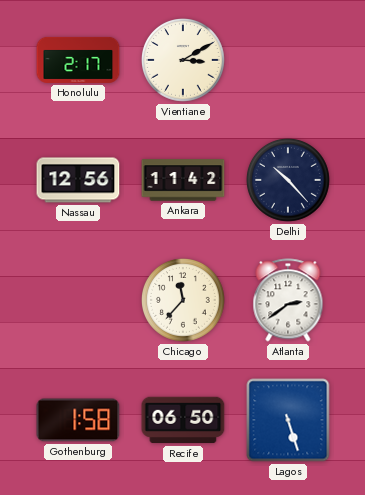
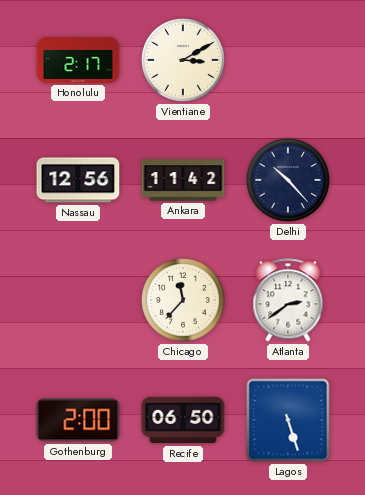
Gothenburg: 1:58 -> 2:00 (78, 420)
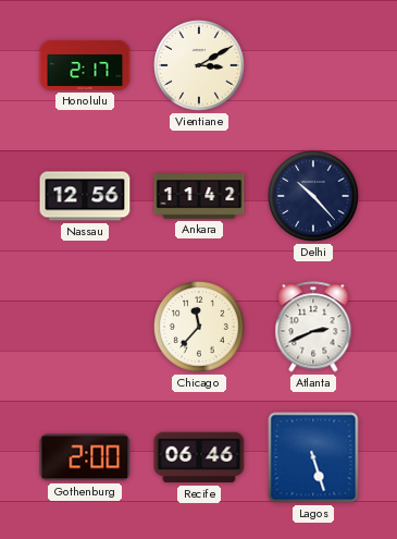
Atlanta: 2:39 -> 2:41 (313, 327)
Recife: 06:50 -> 06:46 (199, 457)
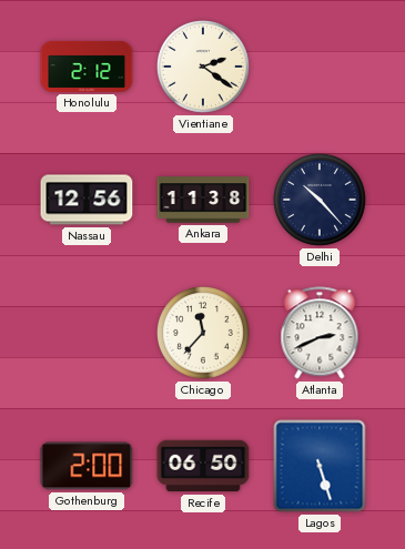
Honolulu: 2:17 -> 2:12 (87, 67)
Vientiane: 3:10 -> 2:21 (204, 68)
Ankara: 11:42 -> 11:38 (203, 200)
Recife: 06:46 -> 06:50 (203, 466)
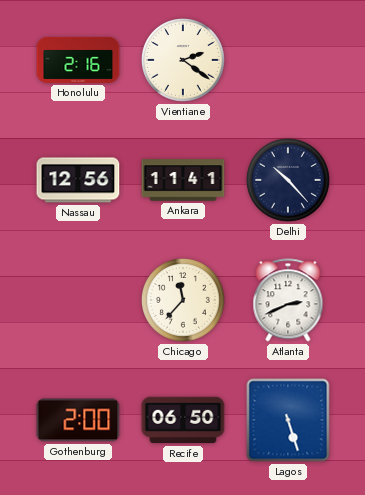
Honolulu: 2:12 -> 2:16 (78, 60)
Ankara: 11:38 -> 11:41 (183, 180)
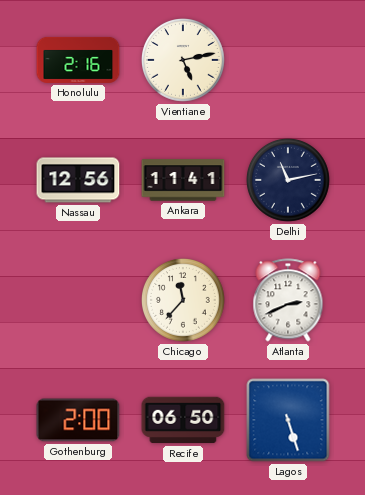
Vientiane: 2:21 -> 5:13 (184, 61)
Delhi: 10:23 -> 11:13 (289, 181)
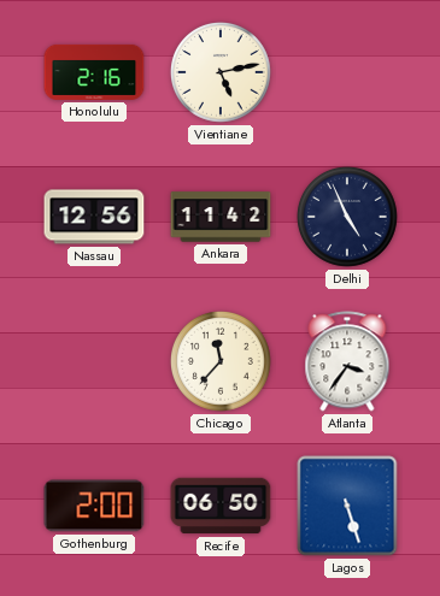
Ankara: 11:41 -> 11:42 (221, 217)
Delhi: 11:13 -> 4:56 (348, 218)
Atlanta: 2:41 -> 3:36 (347, 361)
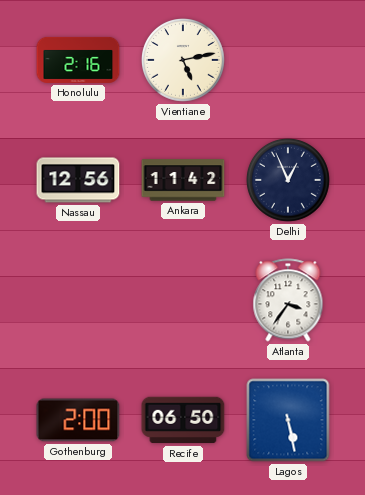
Delhi: 4:56 -> 12:56 (289, 181)
Chicago: 11:37 -> none (222, 362)
Lagos: 5:27 -> 5:28 (288, 420)
